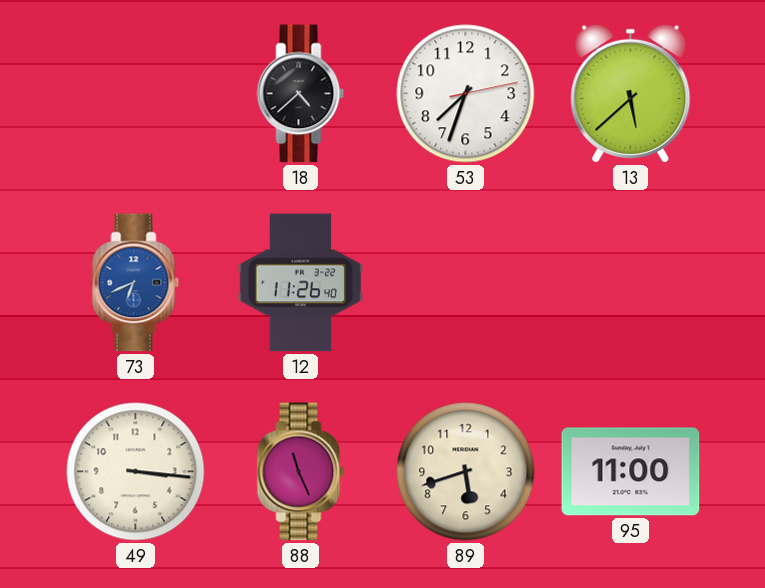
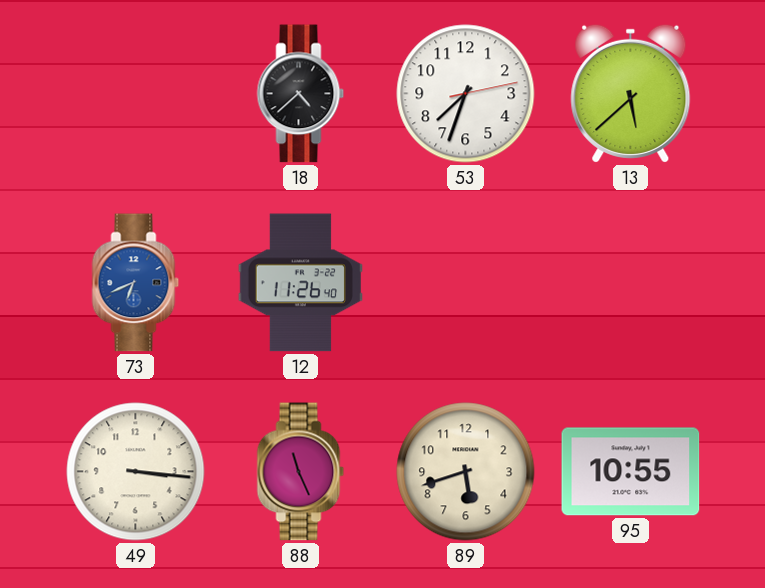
95: 11:00 -> 10:55 (631, 472)
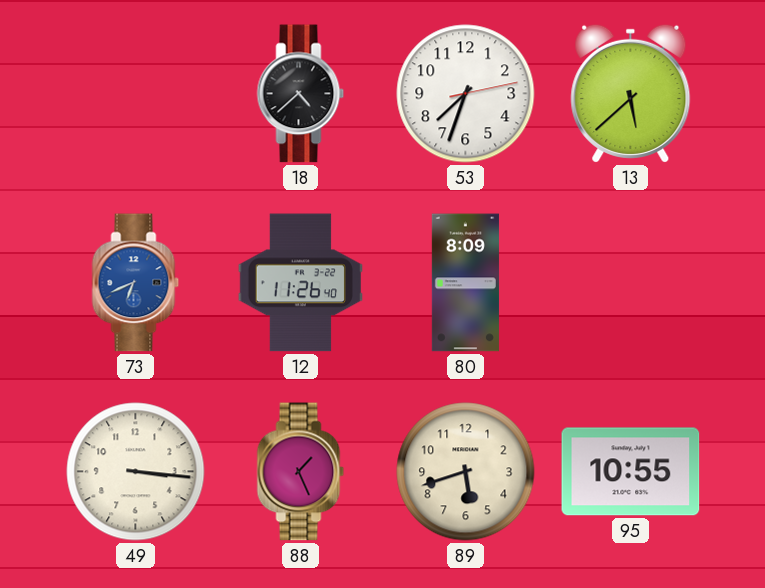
80: none -> 8:09 (465, 283)
88: 11:26 -> 1:26 (301, 472)
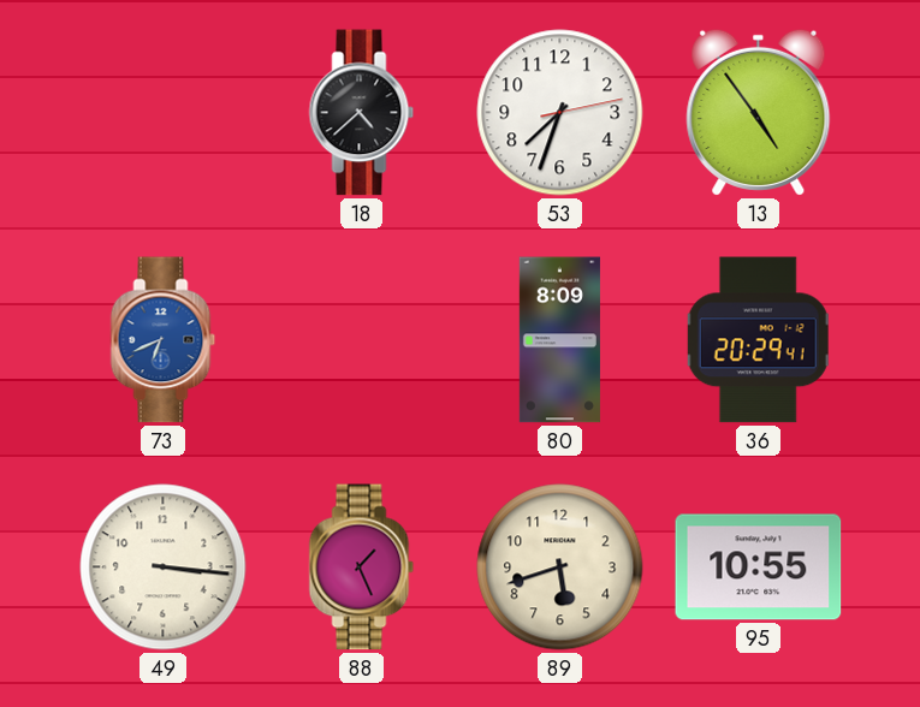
13: 5:38 -> 4:54 (759, 112)
12: 11:26 -> none (300, 283)
36: none -> 20:29 (758, 340)
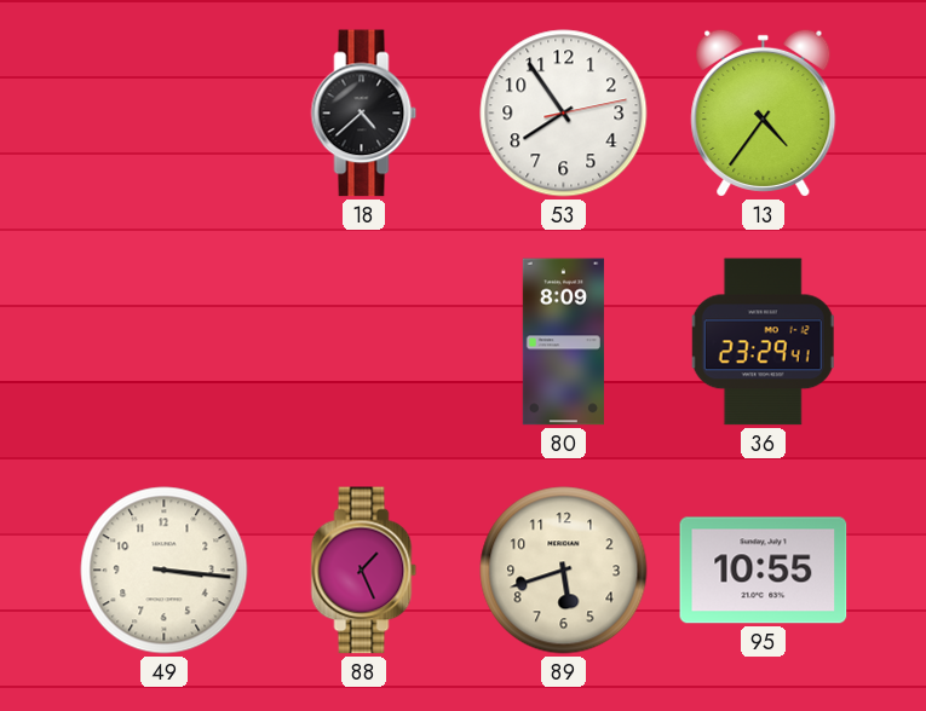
53: 7:33 -> 7:54 (564, 114)
13: 4:54 -> 4:36 (764, 112)
73: 6:41 -> none (164, 340)
36: 20:29 -> 23:29 (763, 342)
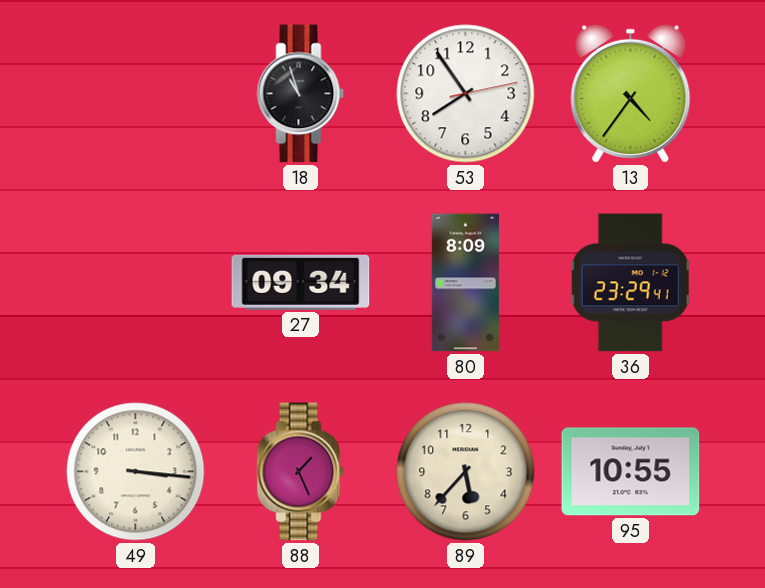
18: 4:38 -> 10:57 (301, 94)
27: none -> 09:34 (301, 282)
89: 5:42 -> 5:37 (466, 472)
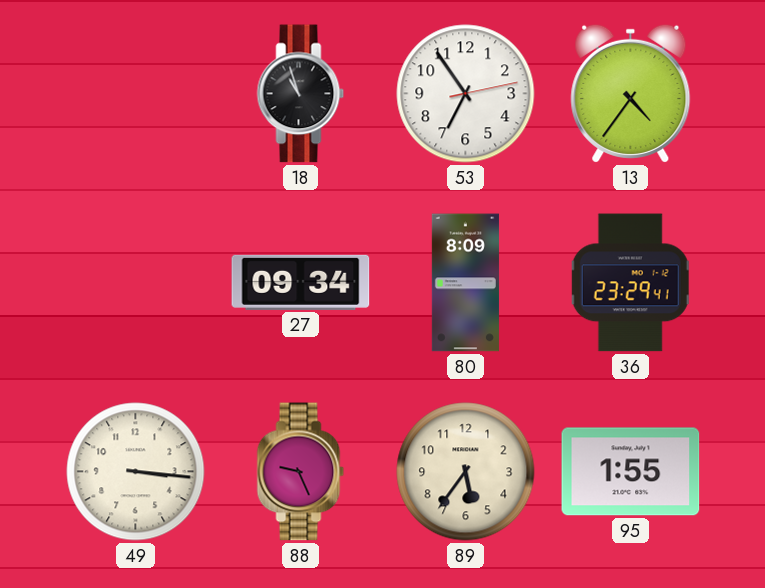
53: 7:54 -> 6:54 (466, 94)
88: 1:26 -> 9:26 (301, 472)
89: 5:37 -> 5:36 (466, 472)
95: 10:55 -> 1:55 (631, 472)
